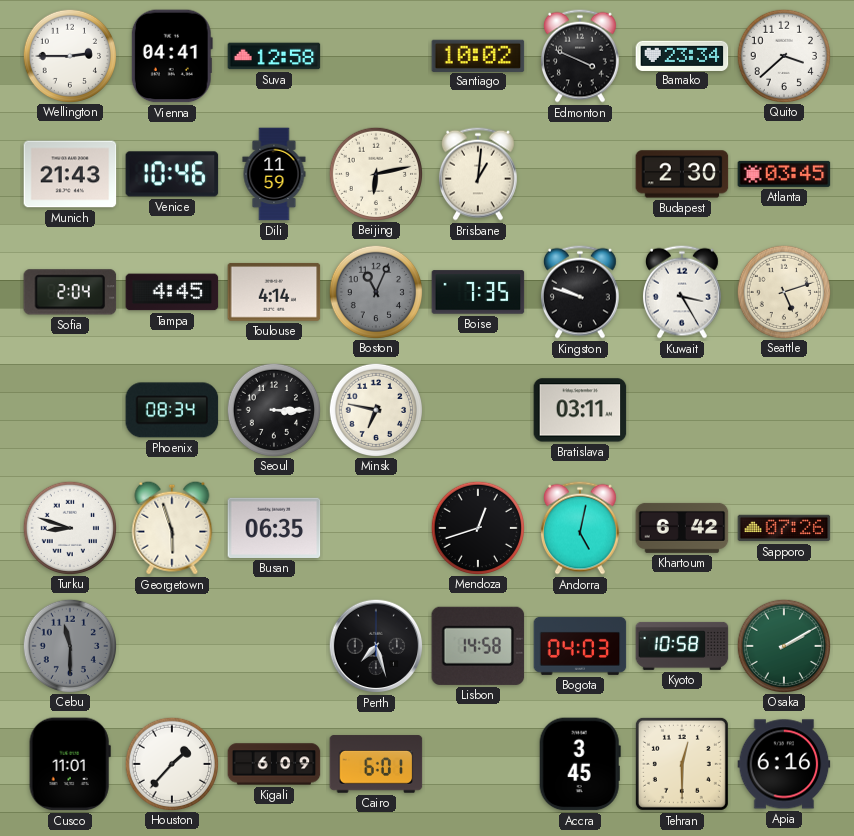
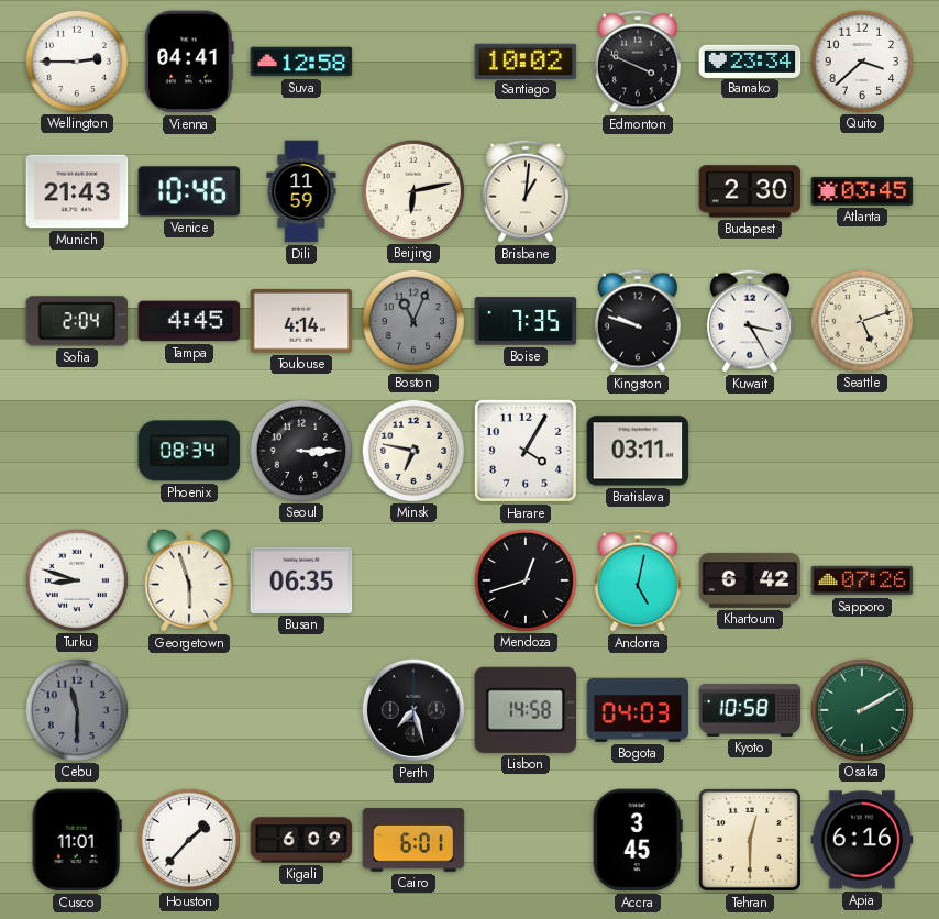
Harare: none -> 4:05 (526, 451)
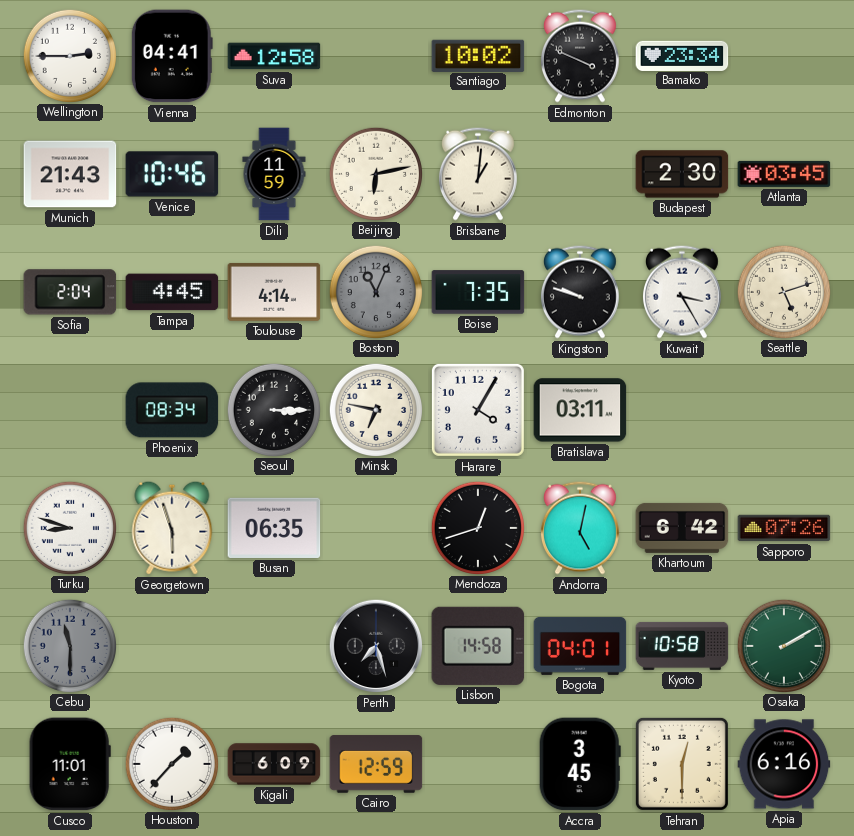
Quito: 3:38 -> none (861, 60)
Bogota: 04:03 -> 04:01 (580, 646)
Cairo: 6:01 -> 12:59 (376, 764)
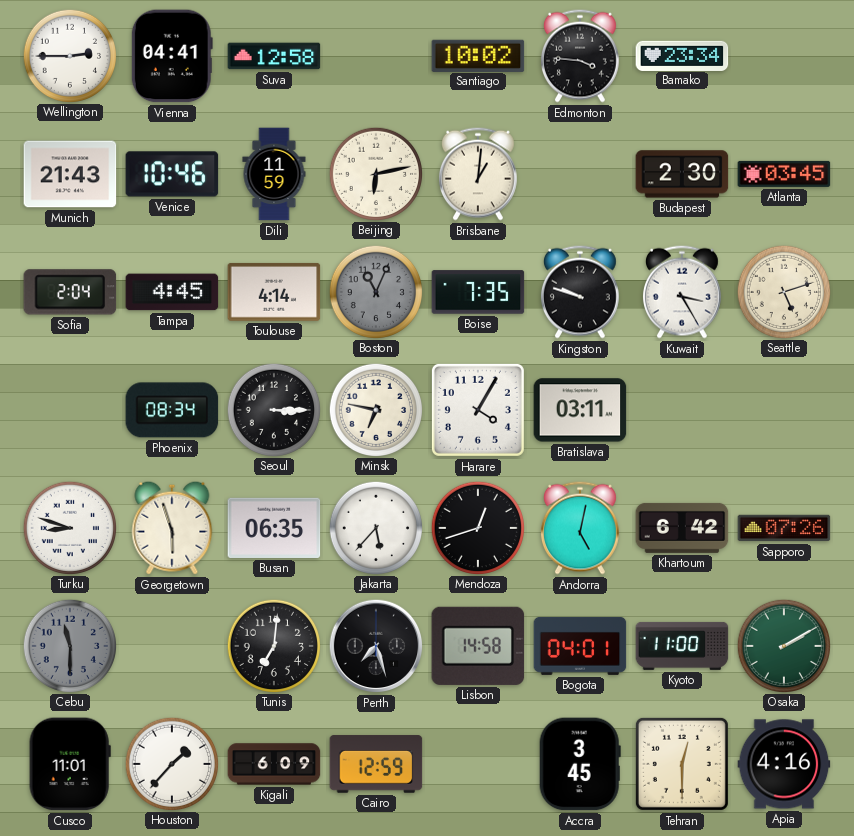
Edmonton: 3:49 -> 3:46 (580, 56)
Jakarta: none -> 5:37 (375, 527)
Tunis: none -> 7:01 (273, 645)
Kyoto: 10:58 -> 11:00 (682, 646)
Apia: 6:16 -> 4:16 (784, 764)
